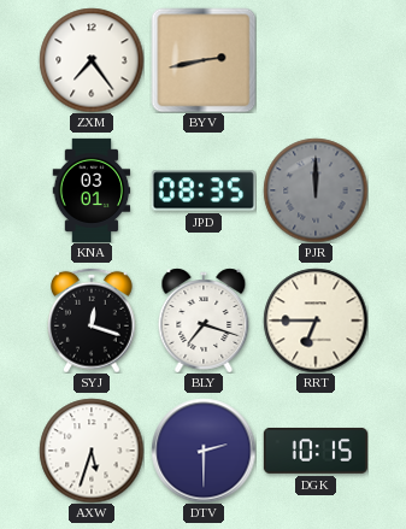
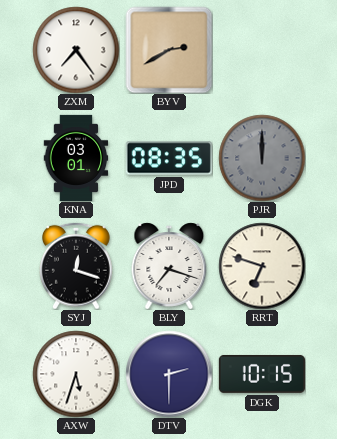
BYV: 2:43 -> 2:40 (169, 50)
RRT: 6:45 -> 6:48 (262, 266)
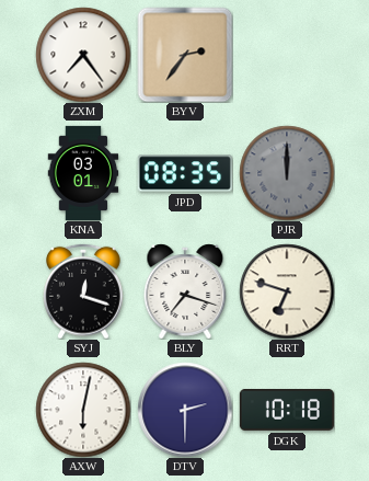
BYV: 2:40 -> 2:36 (185, 55)
AXW: 5:33 -> 6:02 (83, 410)
DGK: 10:15 -> 10:18 (287, 410)
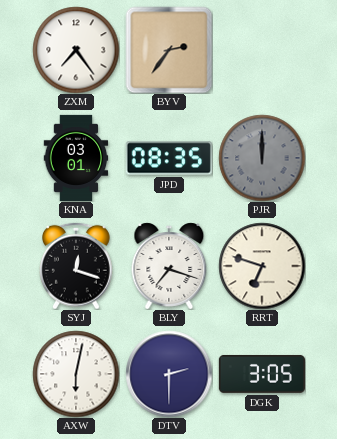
DGK: 10:18 -> 3:05 (262, 374)
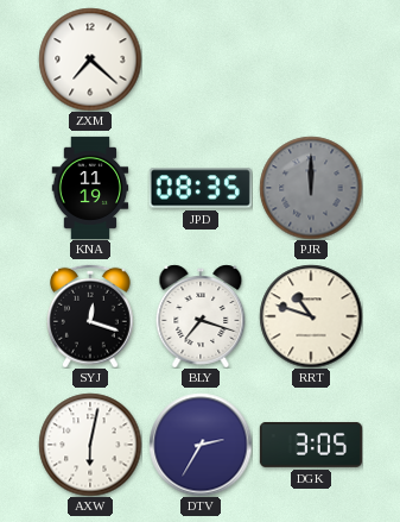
ZXM: 7:24 -> 7:22 (90, 59)
BYV: 2:36 -> none (169, 50)
KNA: 03:01 -> 11:19 (90, 187)
RRT: 6:48 -> 10:48 (311, 316)
DTV: 2:30 -> 2:35 (201, 445)
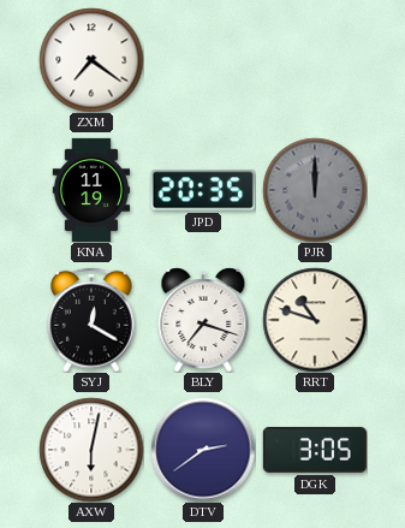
ZXM: 7:22 -> 7:21 (91, 60)
JPD: 08:35 -> 20:35 (203, 190)
SYJ: 12:18 -> 12:20 (93, 320)
DTV: 2:35 -> 2:39 (203, 450)
